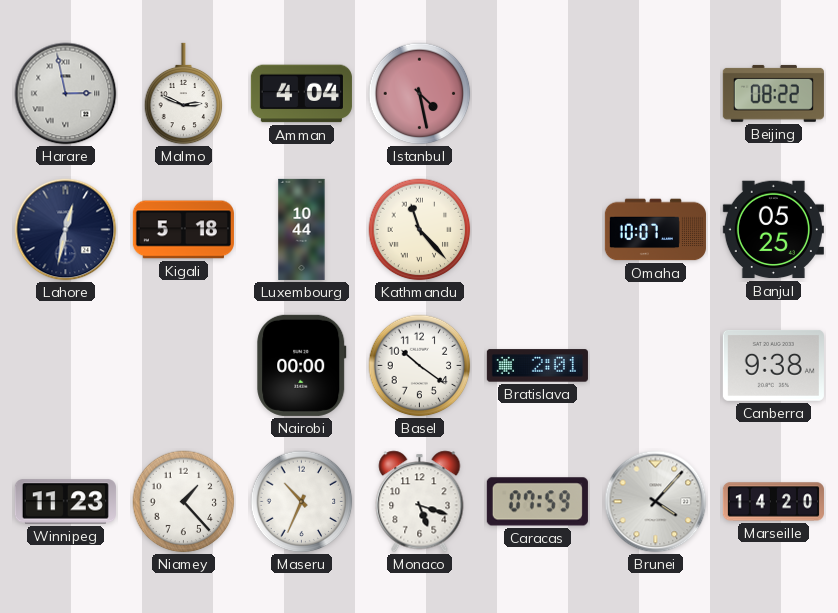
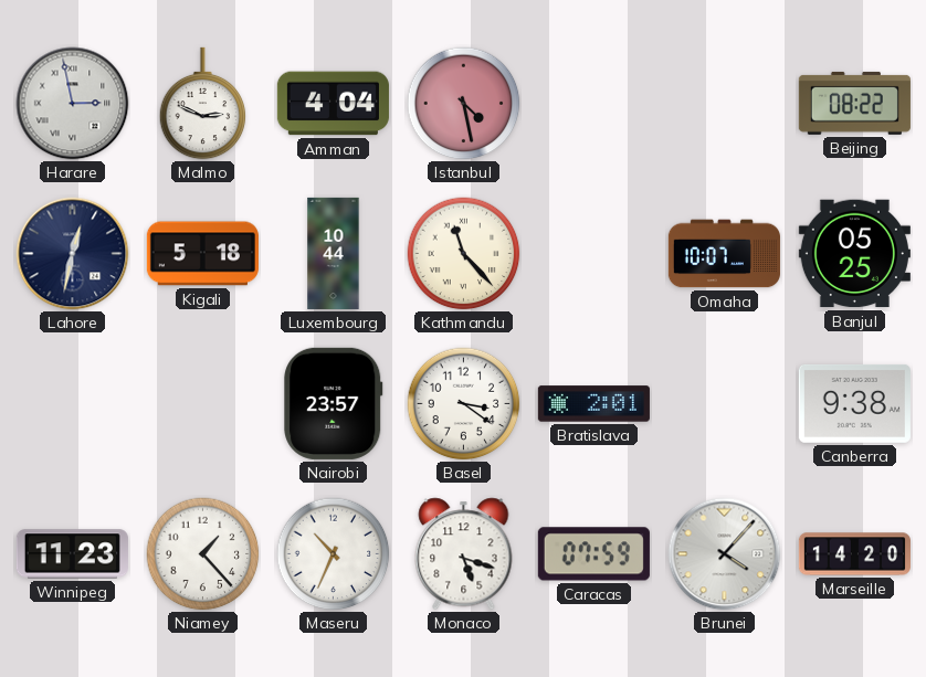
Nairobi: 00:00 -> 23:57 (334, 403)
Basel: 10:21 -> 3:21 (464, 404)
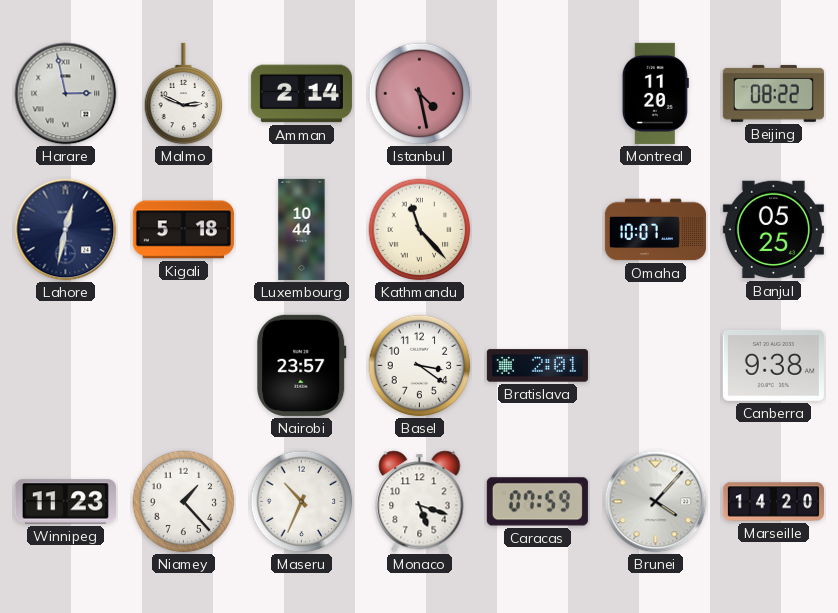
Amman: 4:04 -> 2:14 (301, 94)
Montreal: none -> 11:20 (655, 93)
